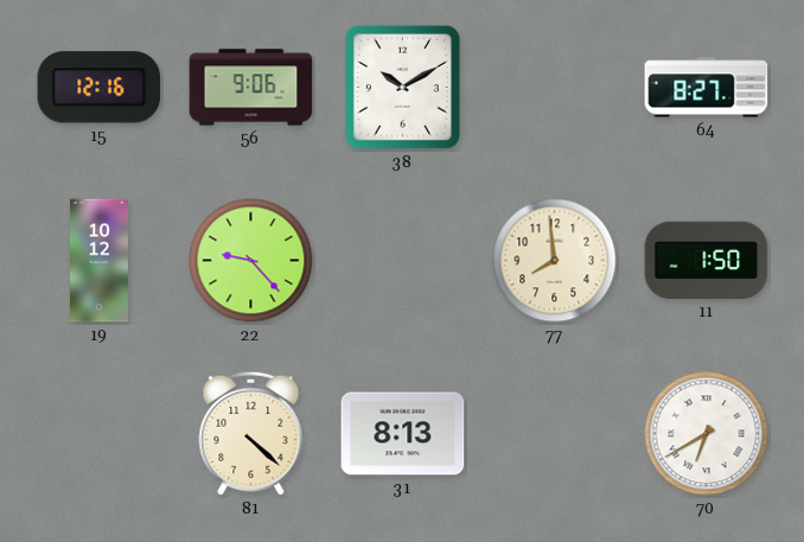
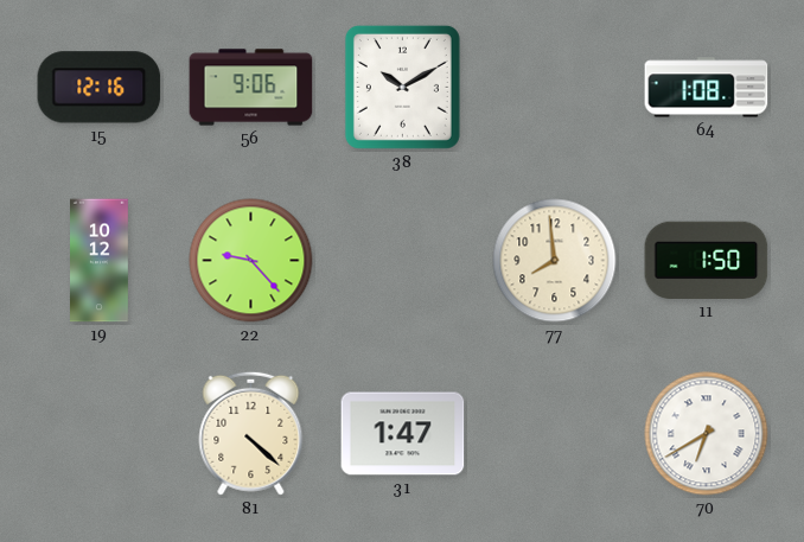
64: 8:27 -> 1:08 (707, 88)
31: 8:13 -> 1:47 (403, 434)
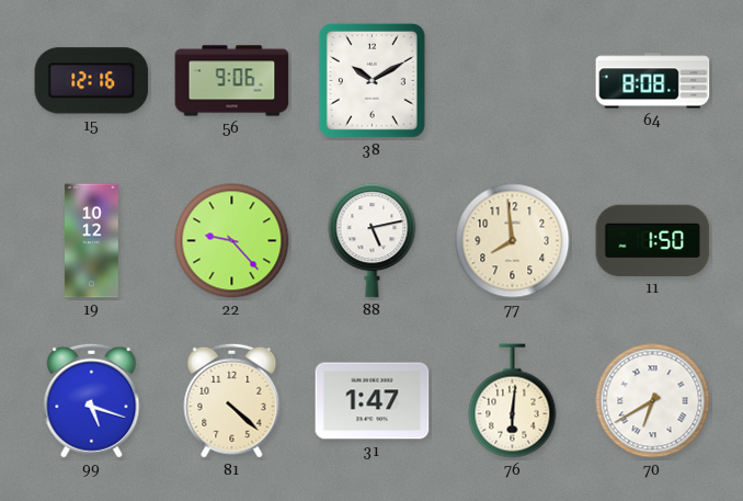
64: 1:08 -> 8:08 (653, 81)
88: none -> 5:13 (373, 241)
99: none -> 5:18 (92, 400)
76: none -> 6:01 (513, 401)
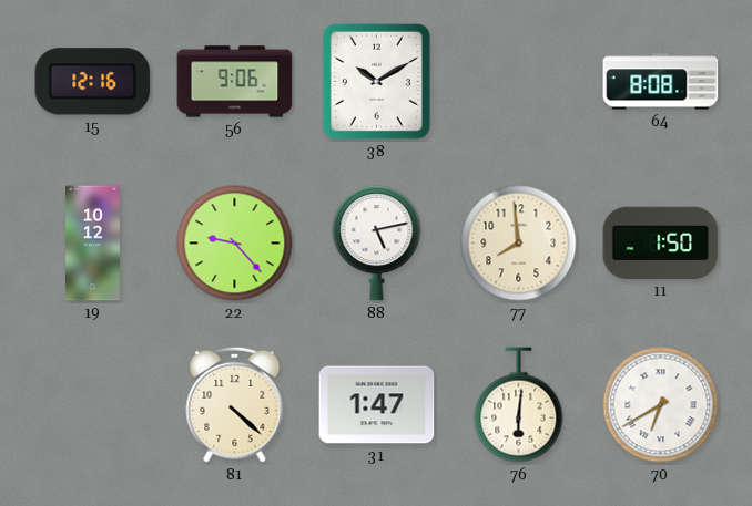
99: 5:18 -> none (92, 400)
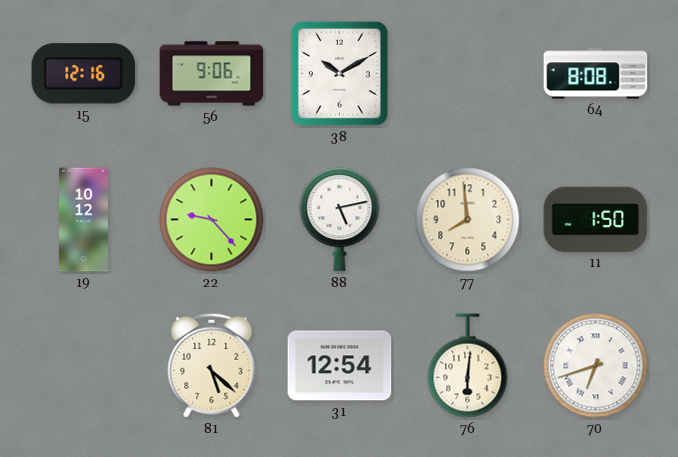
81: 4:22 -> 5:22 (212, 365)
31: 1:47 -> 12:54 (340, 366)
70: 6:40 -> 6:42 (596, 366)
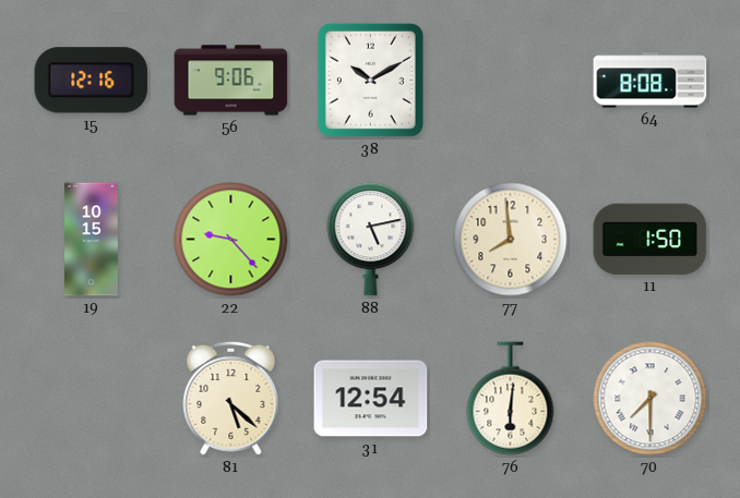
19: 10:12 -> 10:15 (92, 240)
70: 6:42 -> 7:30 (651, 399)
